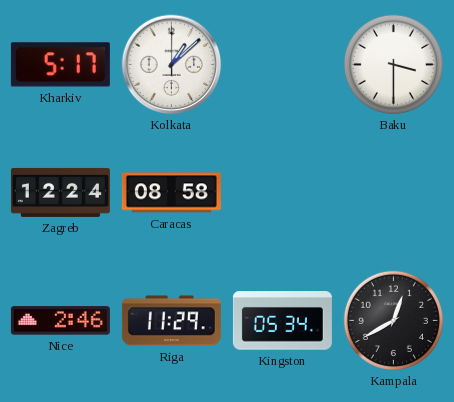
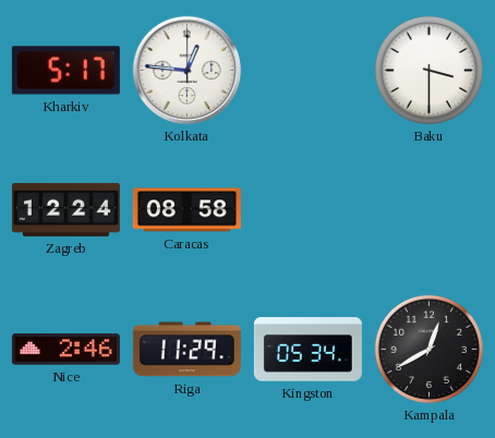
Kolkata: 1:08 -> 12:46 (188, 71)
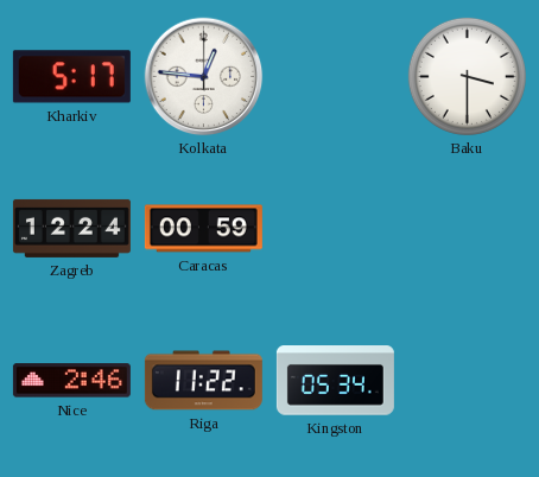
Caracas: 08:58 -> 00:59 (203, 229)
Riga: 11:29 -> 11:22 (203, 381)
Kampala: 12:40 -> none (428, 349)
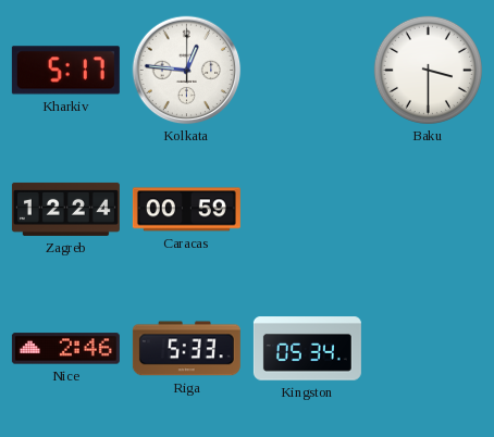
Riga: 11:22 -> 5:33 (186, 349)
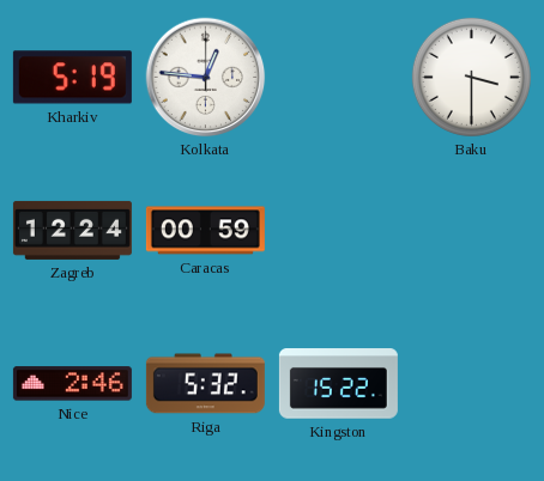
Kharkiv: 5:17 -> 5:19 (72, 78)
Riga: 5:33 -> 5:32 (205, 384)
Kingston: 05:34 -> 15:22 (338, 384)
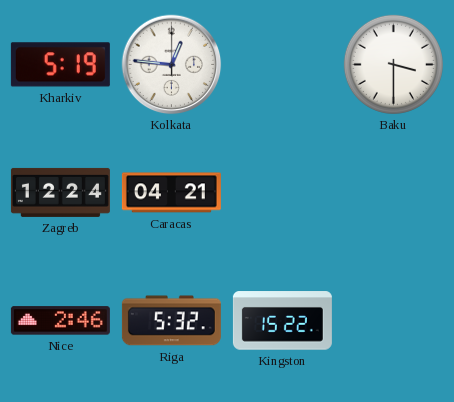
Caracas: 00:59 -> 04:21 (171, 193)
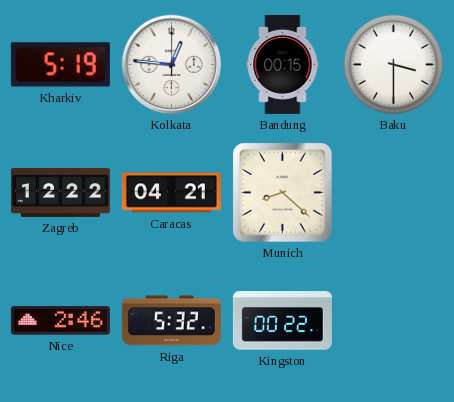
Bandung: none -> 00:15 (283, 64)
Zagreb: 12:24 -> 12:22 (60, 192)
Munich: none -> 8:22 (283, 193)
Kingston: 15:22 -> 00:22 (282, 321)
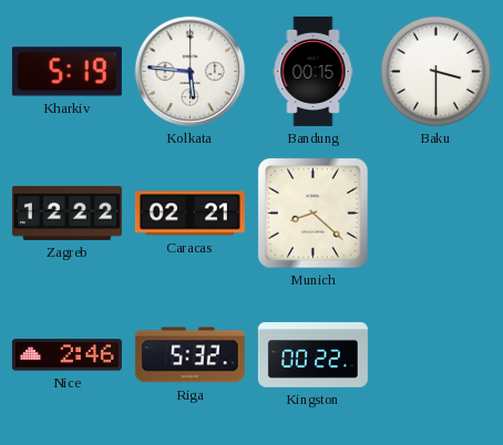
Kolkata: 12:46 -> 5:46 (191, 72)
Caracas: 04:21 -> 02:21 (189, 214)
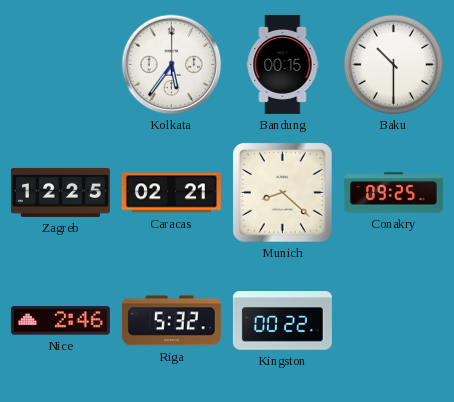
Kharkiv: 5:19 -> none (66, 72)
Kolkata: 5:46 -> 5:36 (172, 65)
Baku: 3:30 -> 10:30 (393, 64)
Zagreb: 12:22 -> 12:25 (60, 192)
Conakry: none -> 09:25 (393, 193)
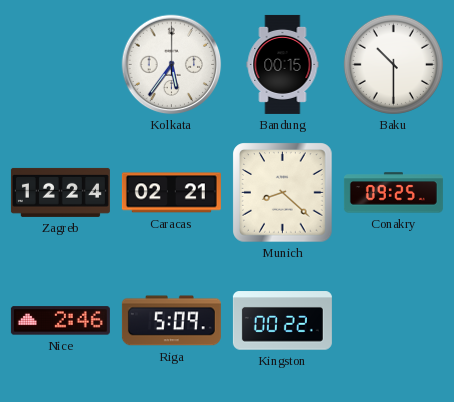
Zagreb: 12:25 -> 12:24 (60, 192)
Riga: 5:32 -> 5:09 (171, 321)
